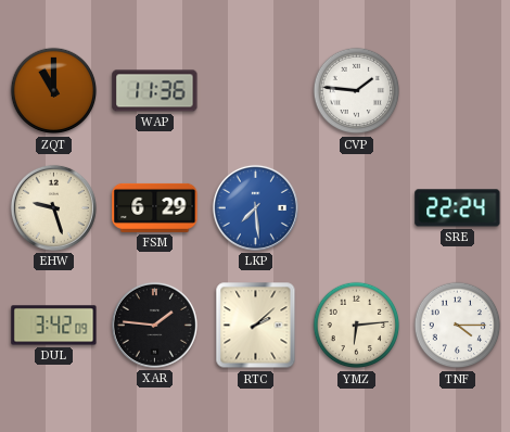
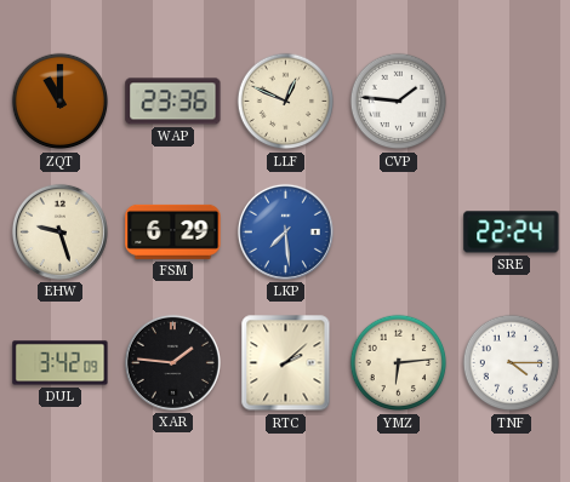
WAP: 11:36 -> 23:36 (173, 102)
LLF: none -> 12:49 (286, 102)
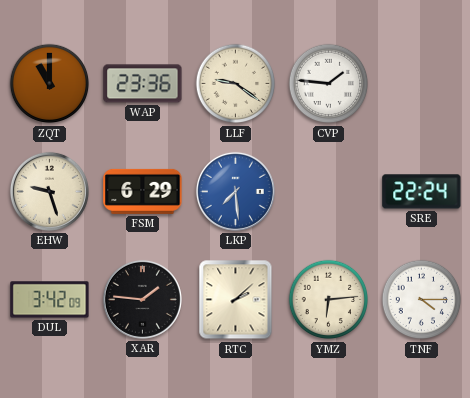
LLF: 12:49 -> 9:21 (236, 84)
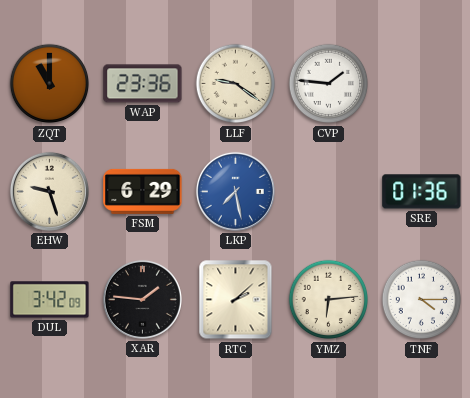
LKP: 7:29 -> 7:28 (235, 191)
SRE: 22:24 -> 01:36 (422, 192)
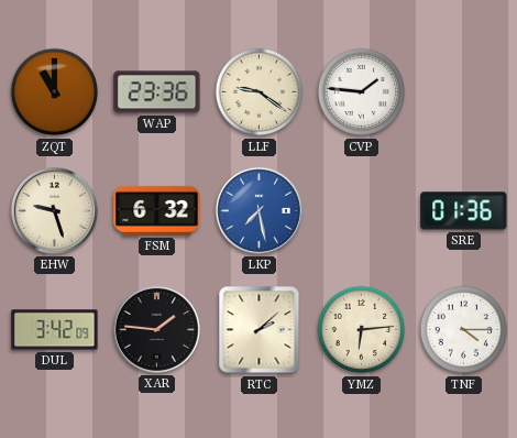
FSM: 6:29 -> 6:32 (157, 210)
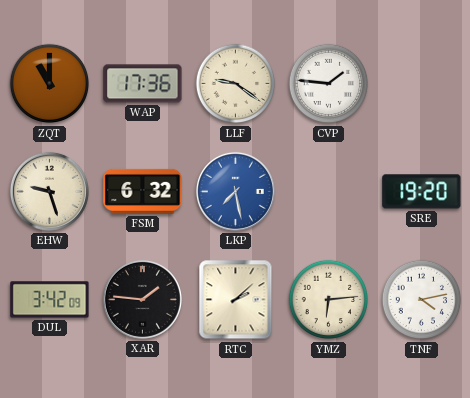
WAP: 23:36 -> 17:36 (143, 84)
SRE: 01:36 -> 19:20 (422, 192)
TNF: 4:15 -> 4:13 (422, 300)
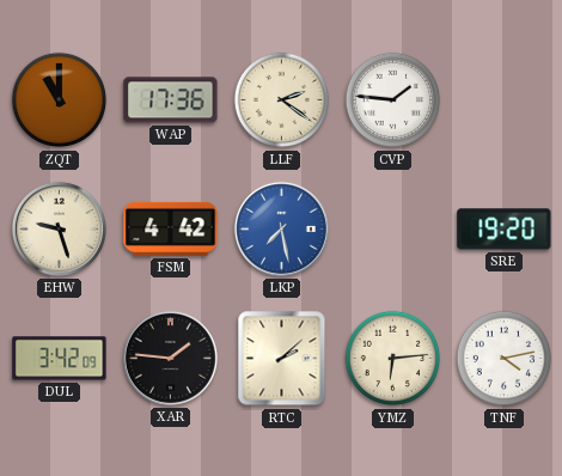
LLF: 9:21 -> 2:21 (282, 100)
FSM: 6:32 -> 4:42 (171, 228)
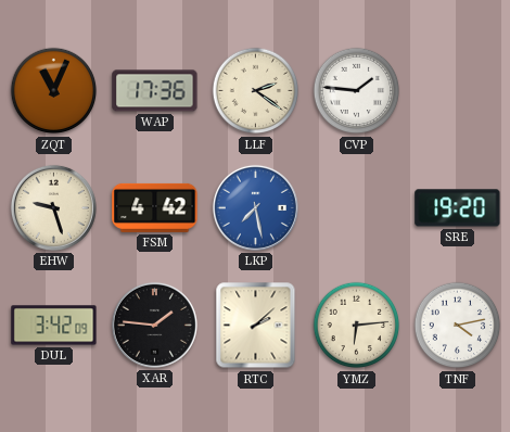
ZQT: 11:00 -> 11:04 (54, 91)
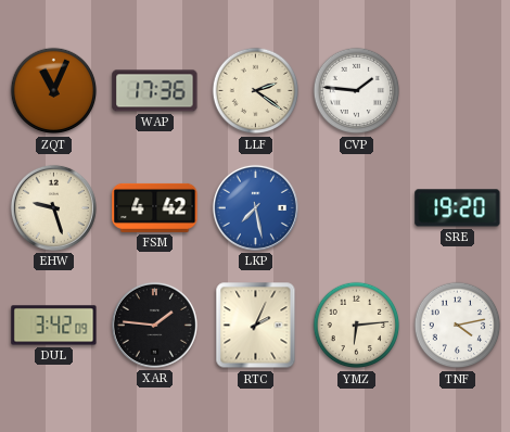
RTC: 2:08 -> 2:04 (256, 326)
